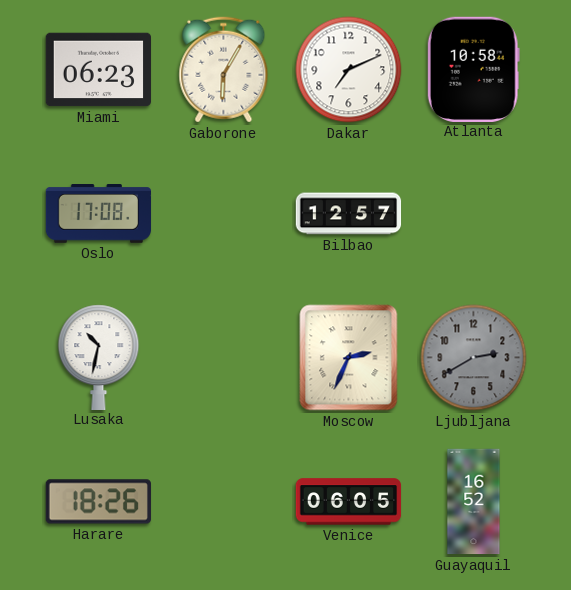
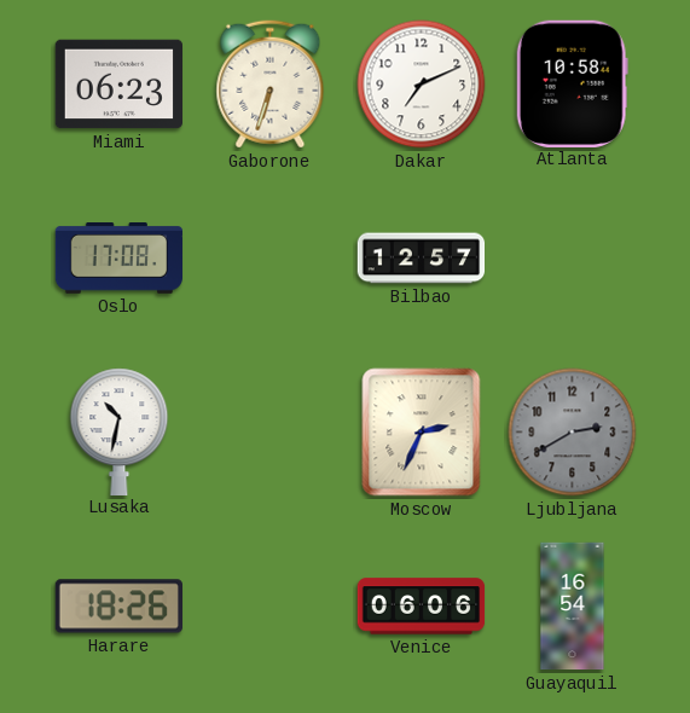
Gaborone: 6:05 -> 6:33 (271, 85)
Venice: 06:05 -> 06:06 (422, 607)
Guayaquil: 16:52 -> 16:54 (573, 607)
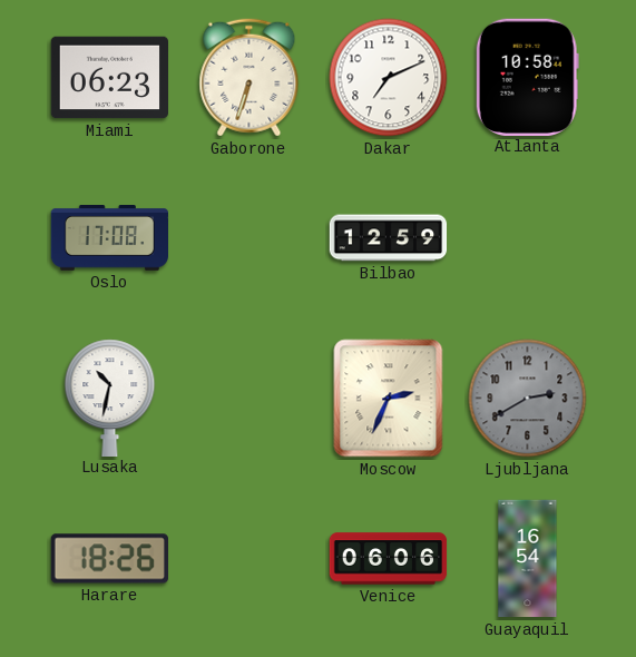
Bilbao: 12:57 -> 12:59 (389, 238)
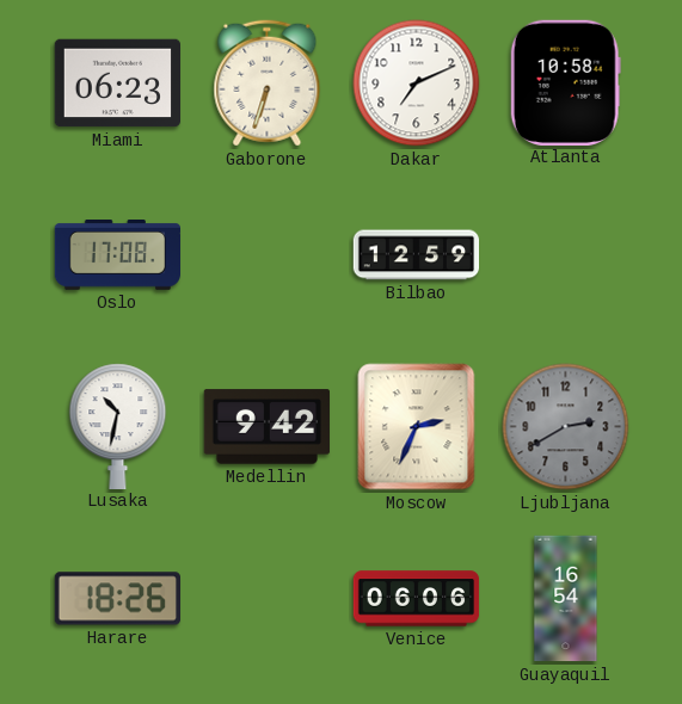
Medellin: none -> 9:42 (266, 427)
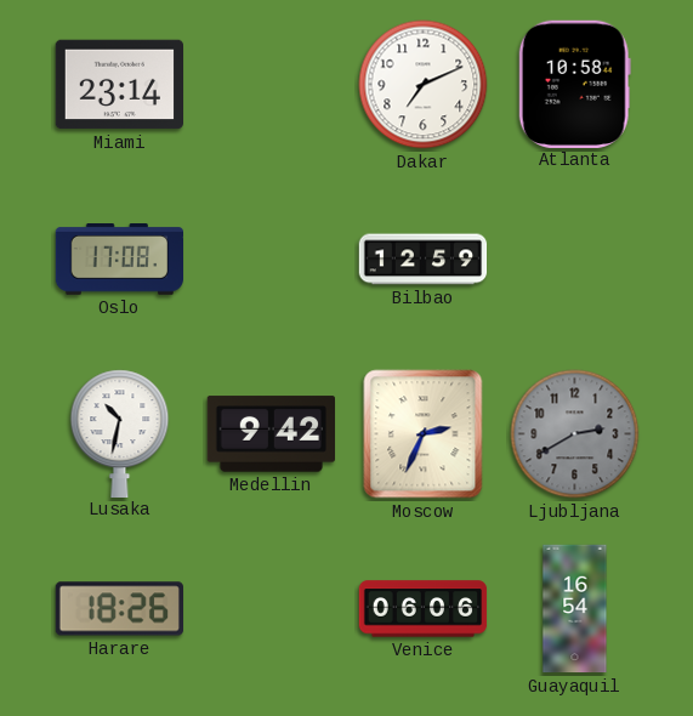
Miami: 06:23 -> 23:14 (119, 85)
Gaborone: 6:33 -> none (268, 84)
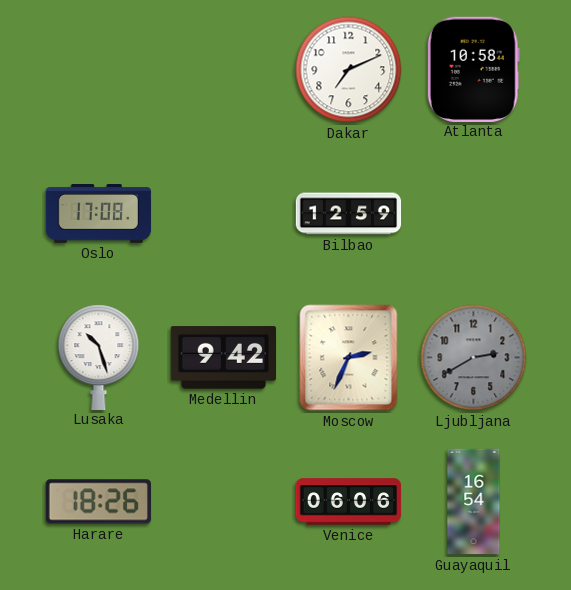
Miami: 23:14 -> none (119, 85)
Lusaka: 10:32 -> 10:27 (99, 357)
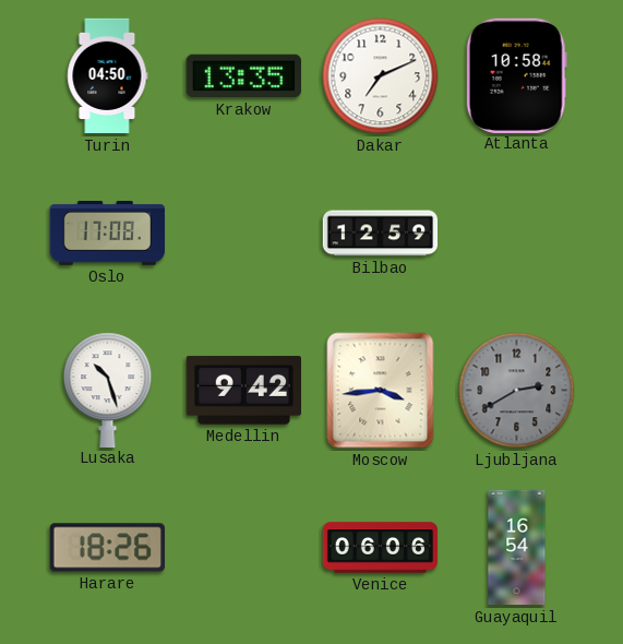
Turin: none -> 04:50 (108, 76)
Krakow: none -> 13:35 (243, 76)
Moscow: 2:34 -> 3:44 (381, 391)
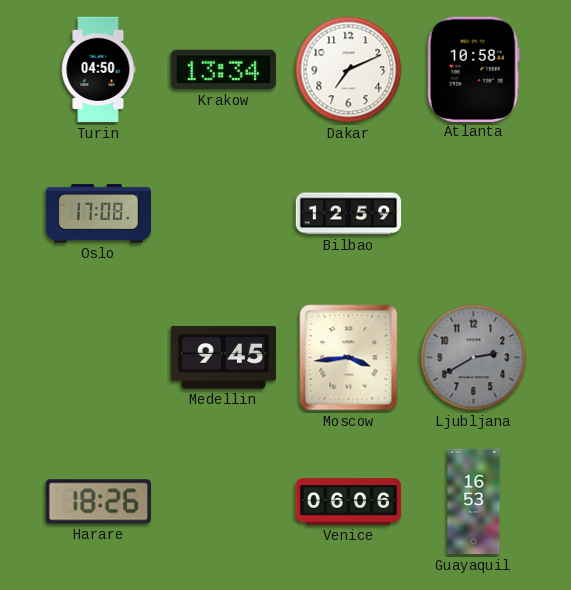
Krakow: 13:35 -> 13:34 (223, 70)
Lusaka: 10:27 -> none (108, 390)
Medellin: 9:42 -> 9:45 (223, 358)
Guayaquil: 16:54 -> 16:53 (474, 502)
